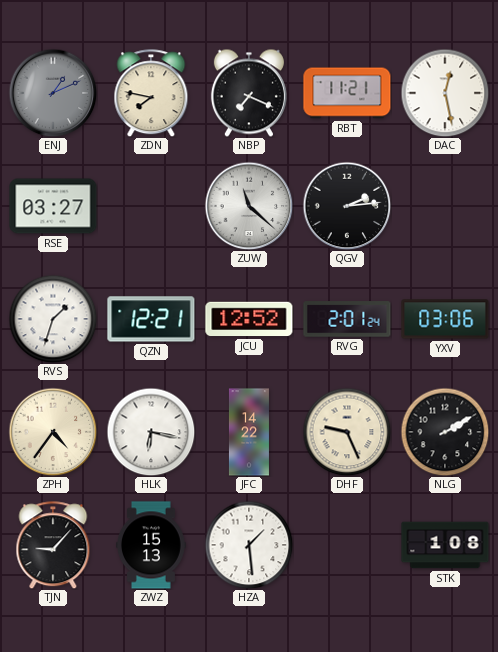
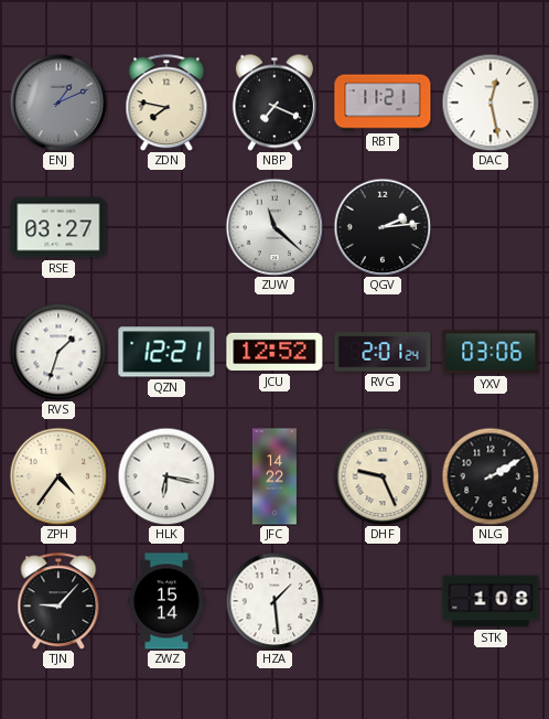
ZWZ: 15:13 -> 15:14 (168, 601)
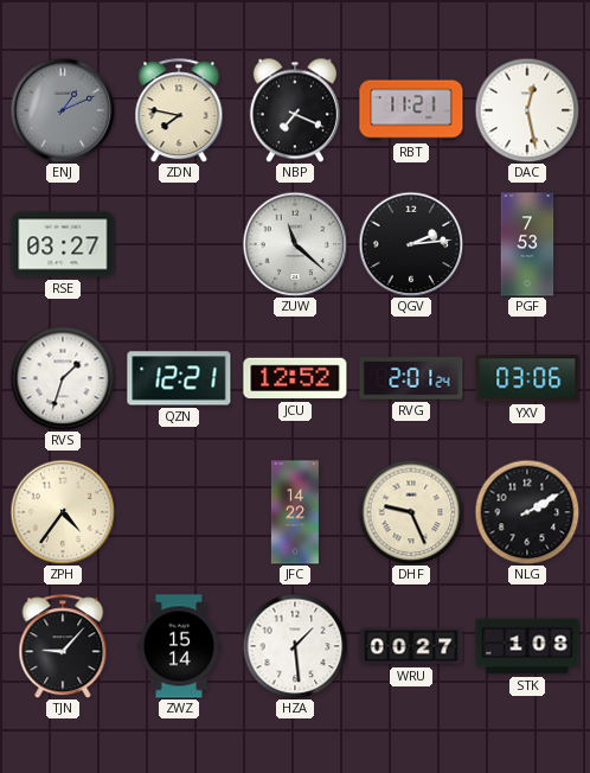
PGF: none -> 7:53 (527, 244)
HLK: 6:17 -> none (166, 476)
WRU: none -> 00:27 (411, 646)
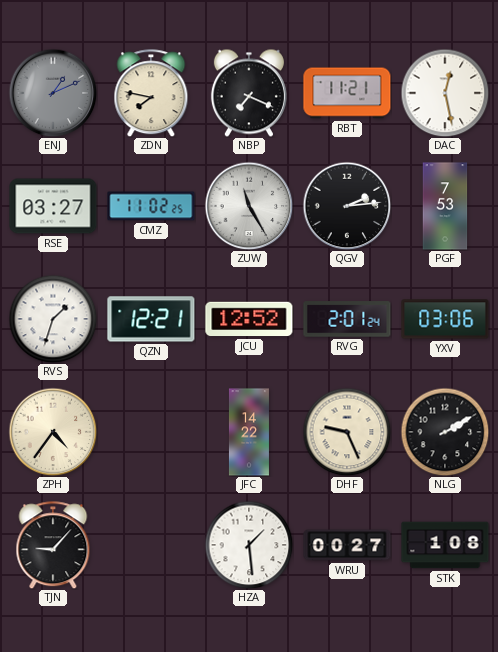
CMZ: none -> 11:02 (151, 206)
ZUW: 11:22 -> 11:25 (249, 206)
ZWZ: 15:14 -> none (180, 646)
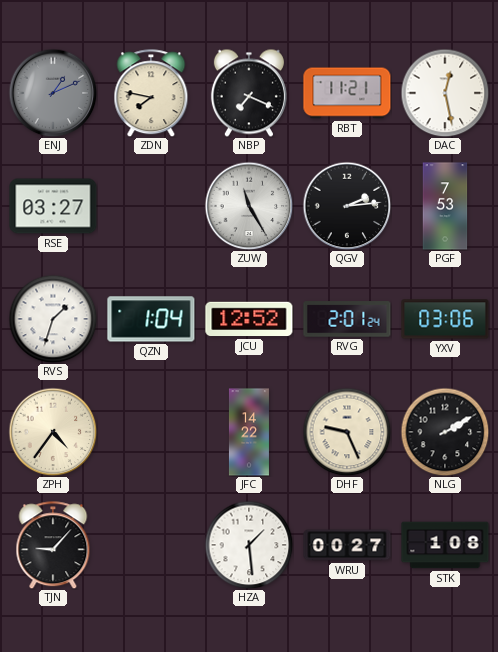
CMZ: 11:02 -> none (151, 206)
QZN: 12:21 -> 1:04 (151, 319)
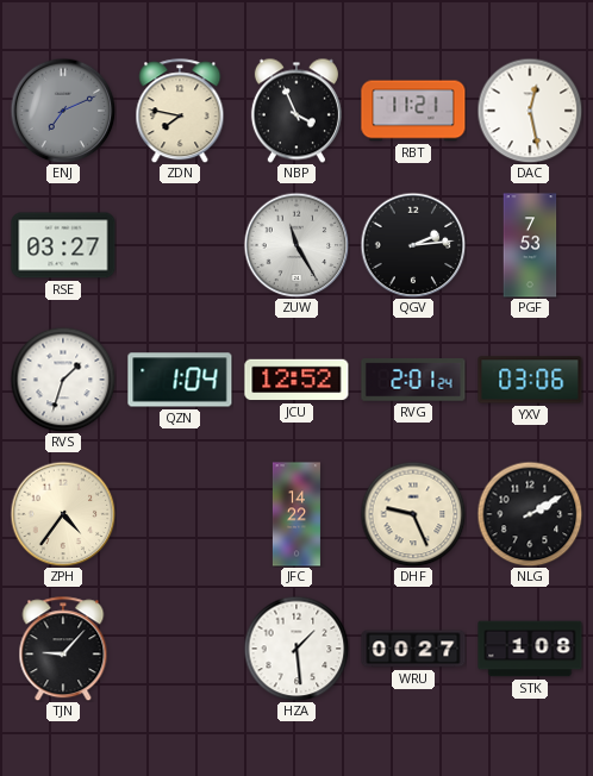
ENJ: 1:11 -> 7:11 (63, 111)
NBP: 7:19 -> 3:56 (296, 111)
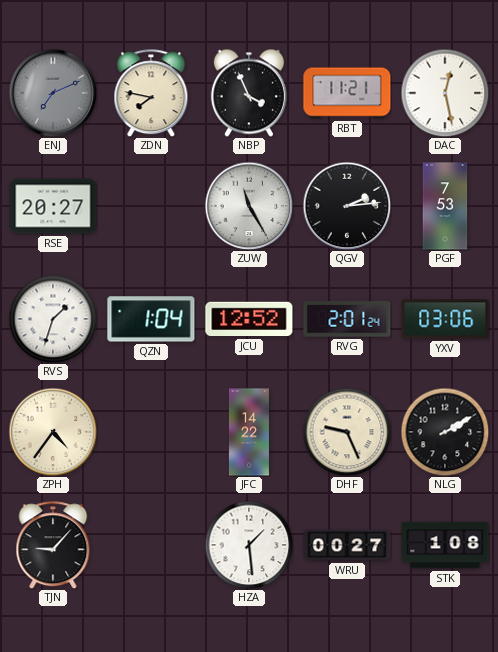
RSE: 03:27 -> 20:27 (53, 206)
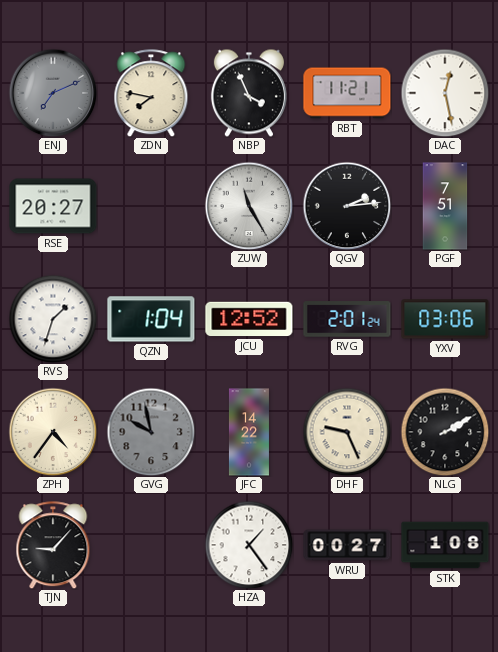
PGF: 7:53 -> 7:51 (445, 206)
GVG: none -> 9:58 (151, 432)
HZA: 1:29 -> 1:24 (249, 545)
